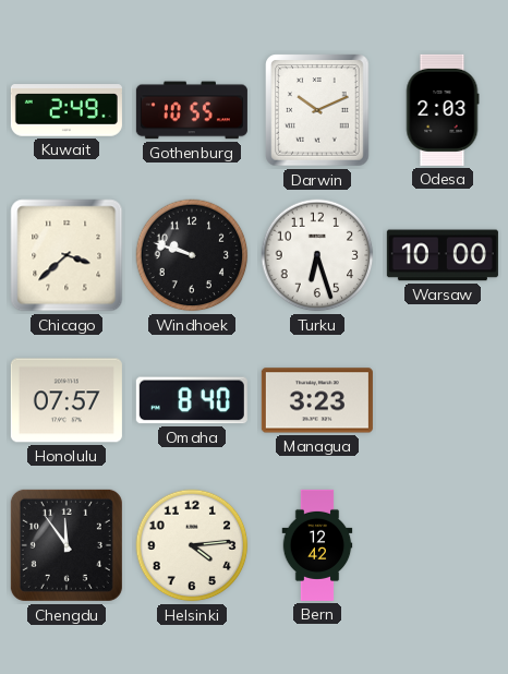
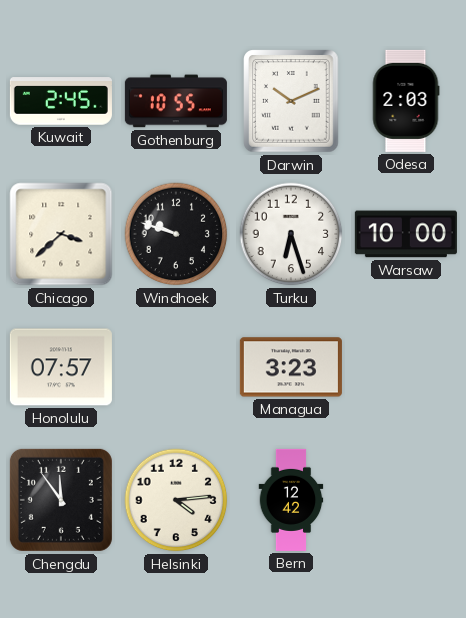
Kuwait: 2:49 -> 2:45 (61, 101)
Omaha: 8:40 -> none (192, 400)
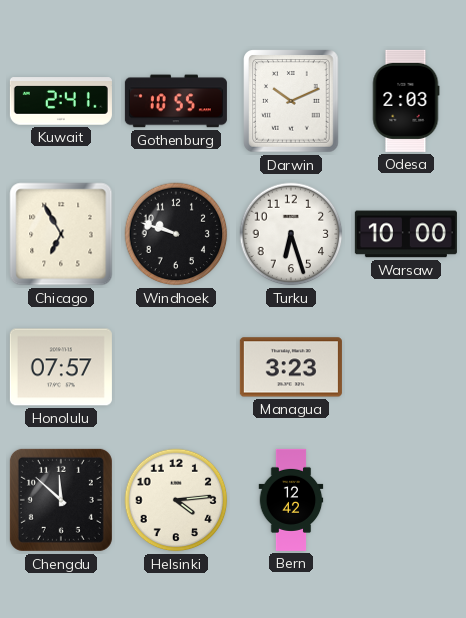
Kuwait: 2:45 -> 2:41 (61, 101)
Chicago: 3:38 -> 6:55 (61, 234)
Chengdu: 11:54 -> 11:52 (61, 500)
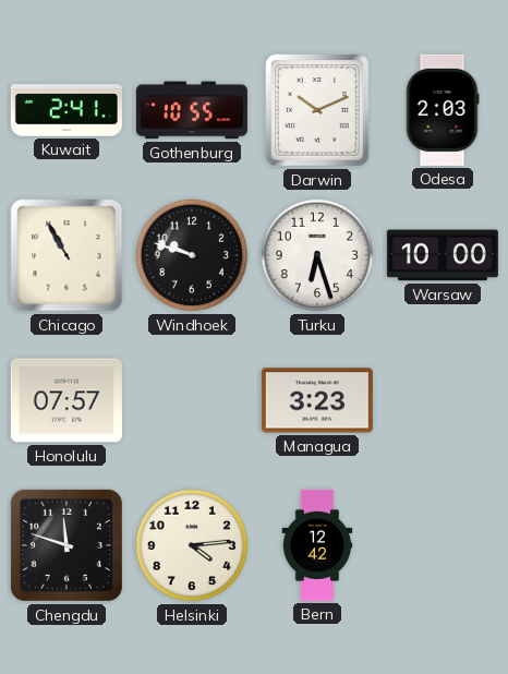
Chicago: 6:55 -> 10:55 (66, 255)
Chengdu: 11:52 -> 11:48 (66, 545)
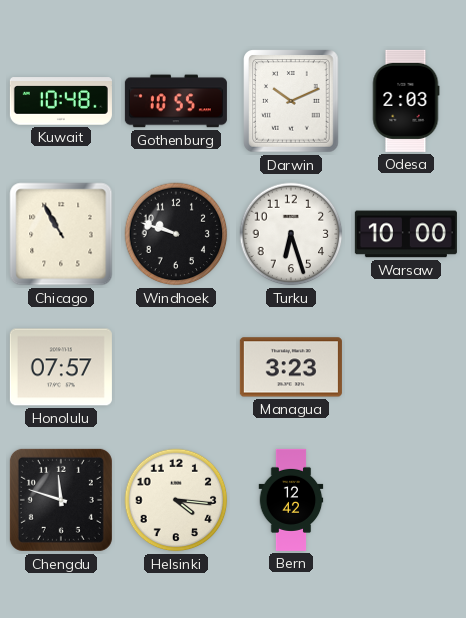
Kuwait: 2:41 -> 10:48 (61, 101)
Helsinki: 4:14 -> 4:16 (176, 500)
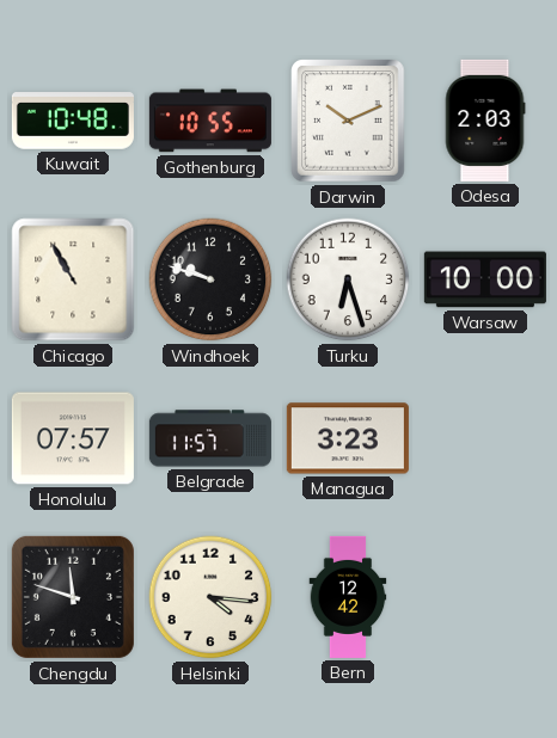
Belgrade: none -> 11:57 (210, 438)
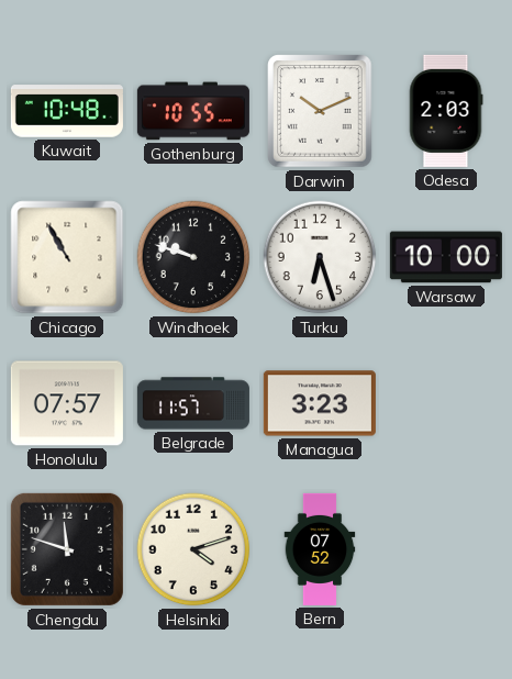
Helsinki: 4:16 -> 4:12 (193, 549)
Bern: 12:42 -> 07:52 (320, 549)
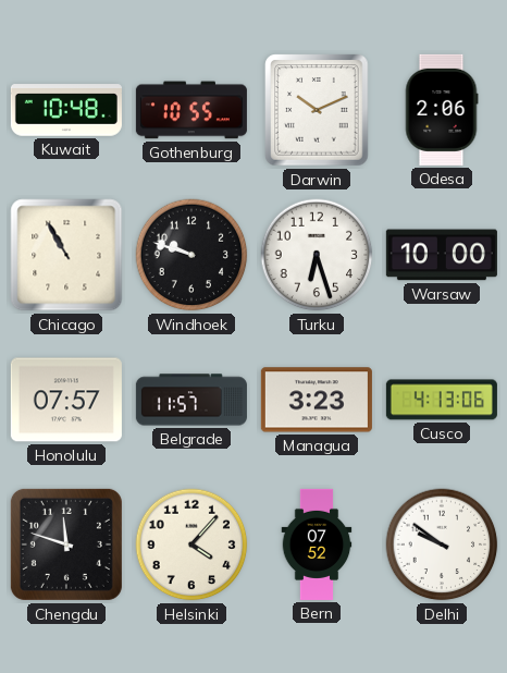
Odesa: 2:03 -> 2:06 (442, 110)
Cusco: none -> 4:13 (442, 400)
Helsinki: 4:12 -> 4:07 (191, 544)
Delhi: none -> 9:51 (442, 544)
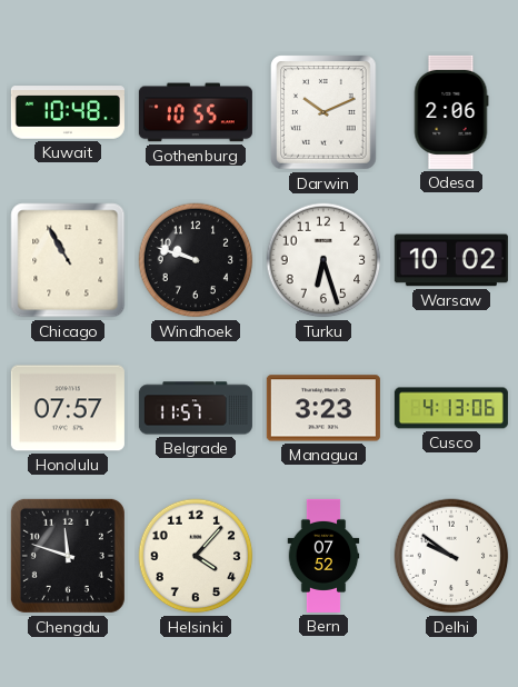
Warsaw: 10:00 -> 10:02 (451, 260)
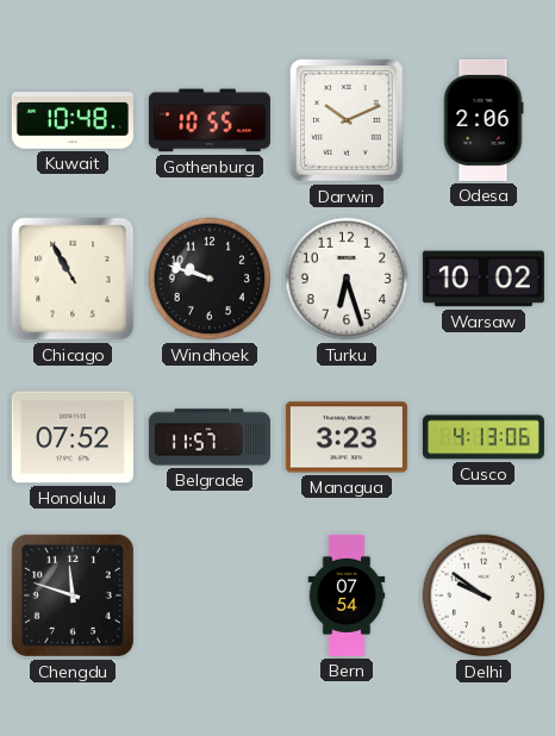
Honolulu: 07:57 -> 07:52 (73, 437)
Helsinki: 4:07 -> none (196, 556)
Bern: 07:52 -> 07:54 (347, 595)
